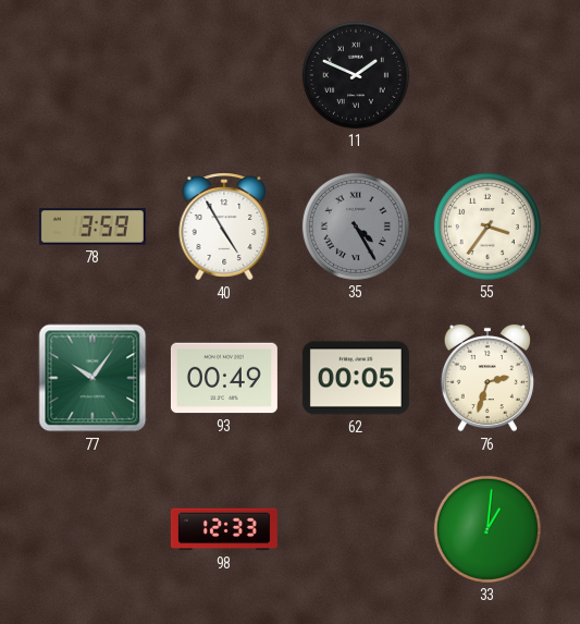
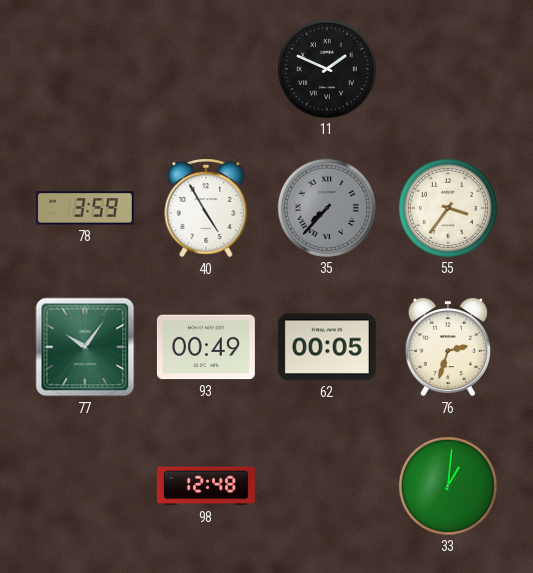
35: 4:25 -> 7:37 (327, 208)
98: 12:33 -> 12:48 (206, 486)
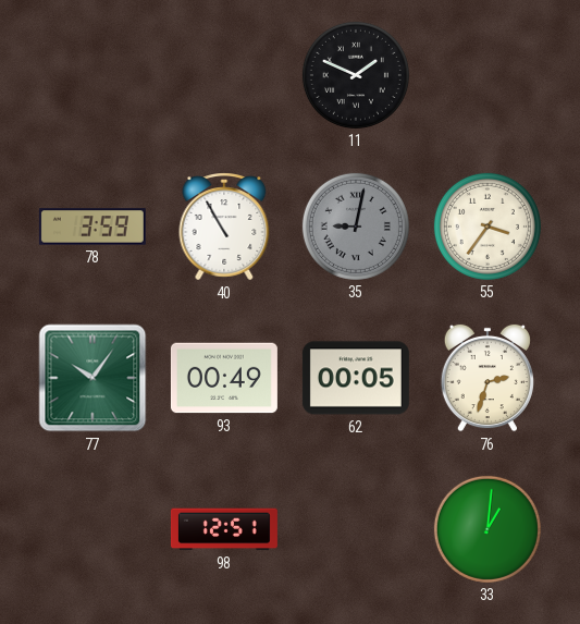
40: 4:55 -> 10:55 (224, 227)
35: 7:37 -> 9:02 (356, 227)
98: 12:48 -> 12:51 (224, 529)
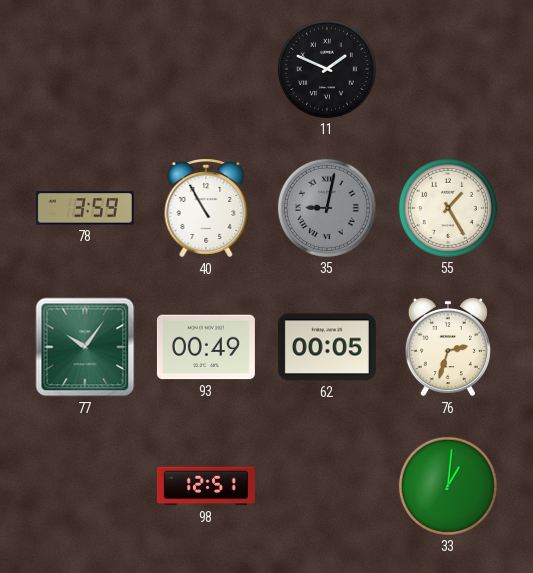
55: 3:36 -> 1:25 (448, 208)
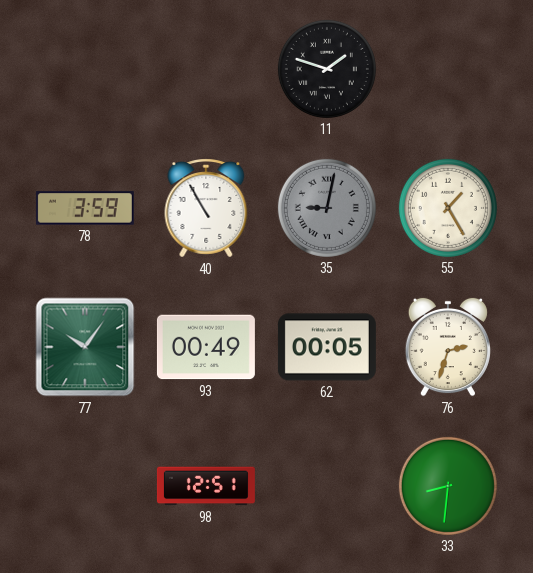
11: 1:49 -> 1:48 (327, 69)
33: 1:01 -> 8:31 (448, 486)
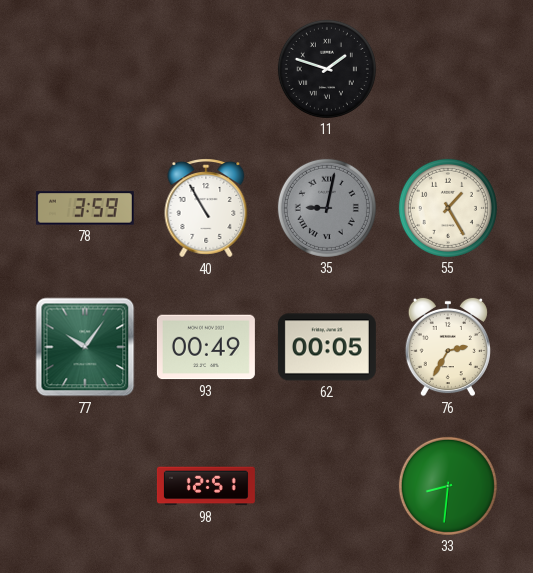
76: 2:33 -> 2:35 (448, 347)
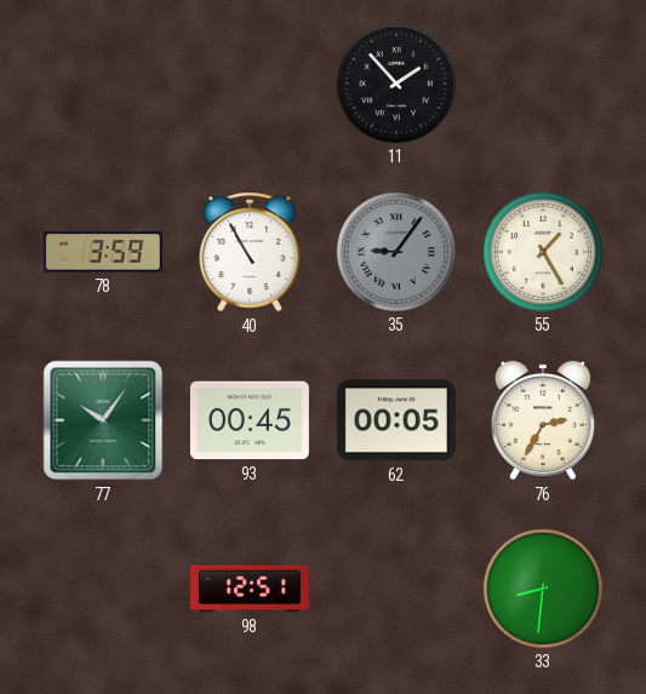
11: 1:48 -> 1:53 (396, 84)
35: 9:02 -> 9:06 (396, 252)
93: 00:49 -> 00:45 (250, 420)
